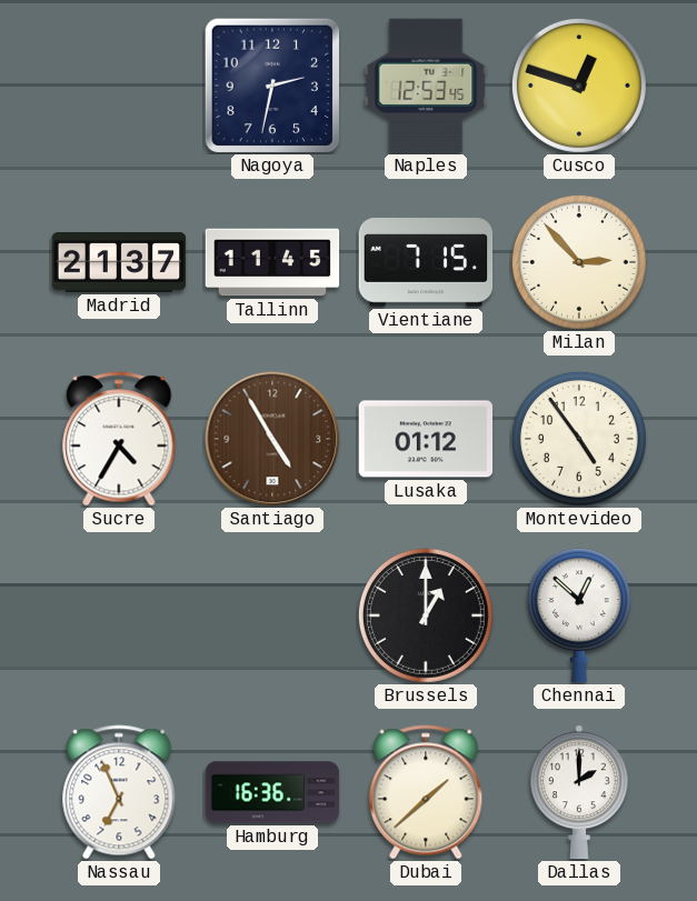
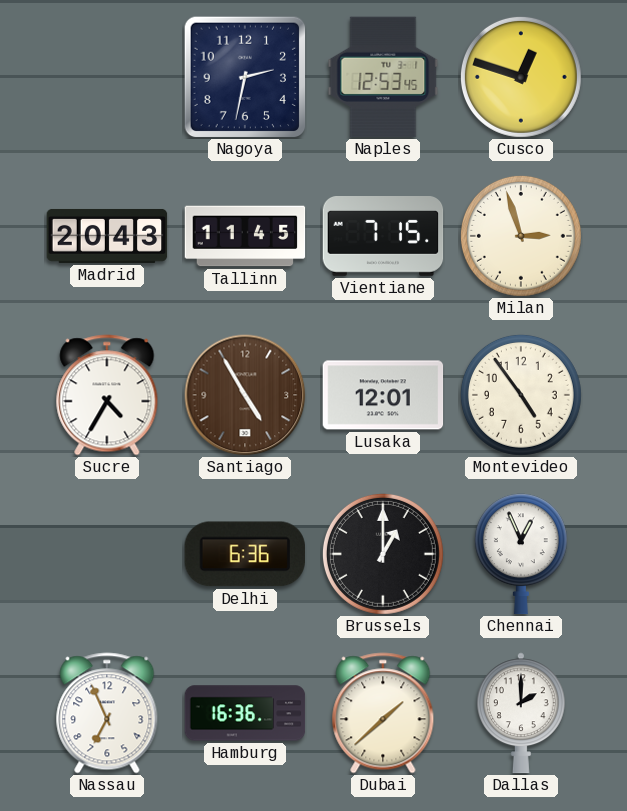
Madrid: 21:37 -> 20:43 (107, 236)
Milan: 2:53 -> 2:57 (521, 236)
Lusaka: 01:12 -> 12:01 (383, 395)
Delhi: none -> 6:36 (245, 554)
Chennai: 12:52 -> 12:56 (521, 554)
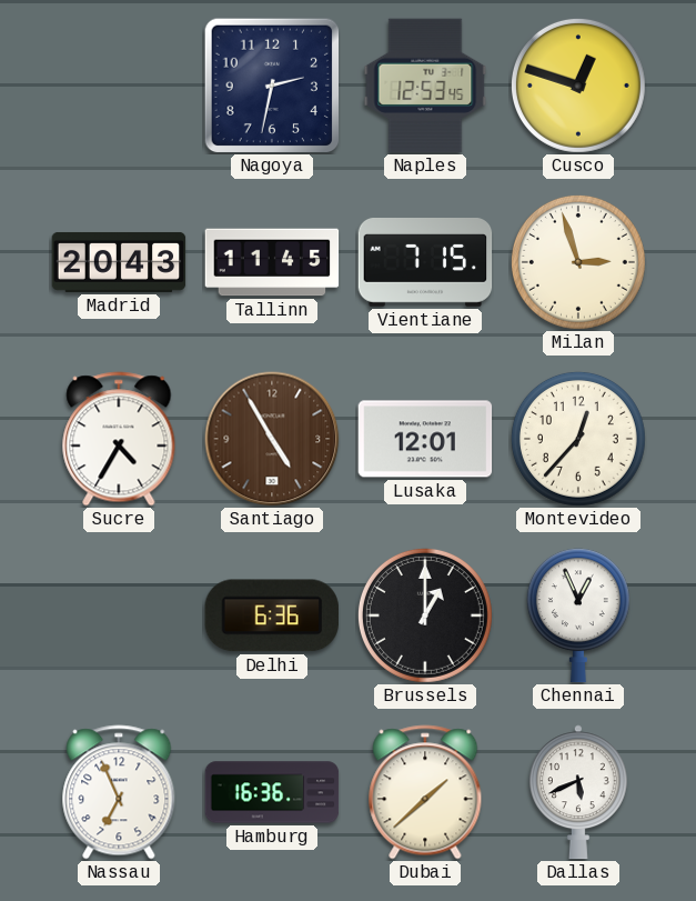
Montevideo: 4:54 -> 12:37 (578, 439)
Dallas: 2:00 -> 5:41 (578, 792)
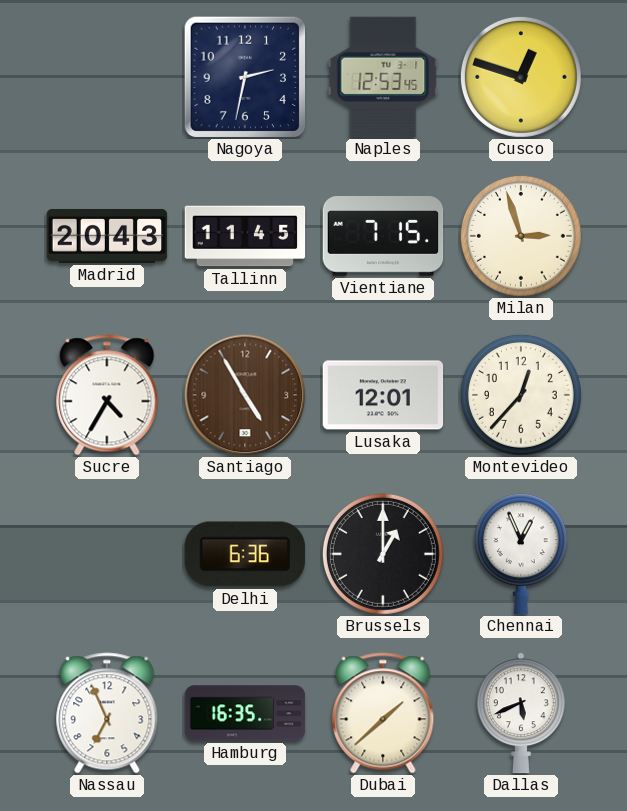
Hamburg: 16:36 -> 16:35 (245, 713)
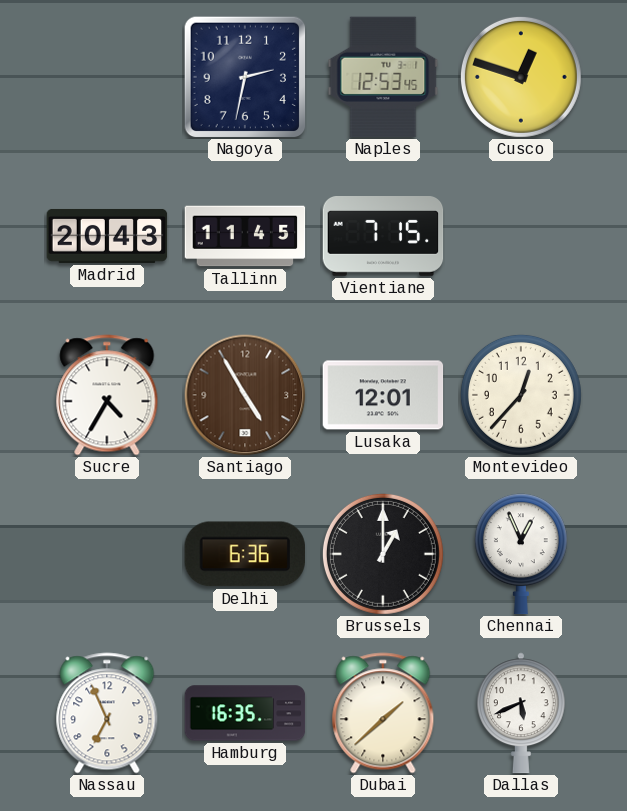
Milan: 2:57 -> none (521, 236)
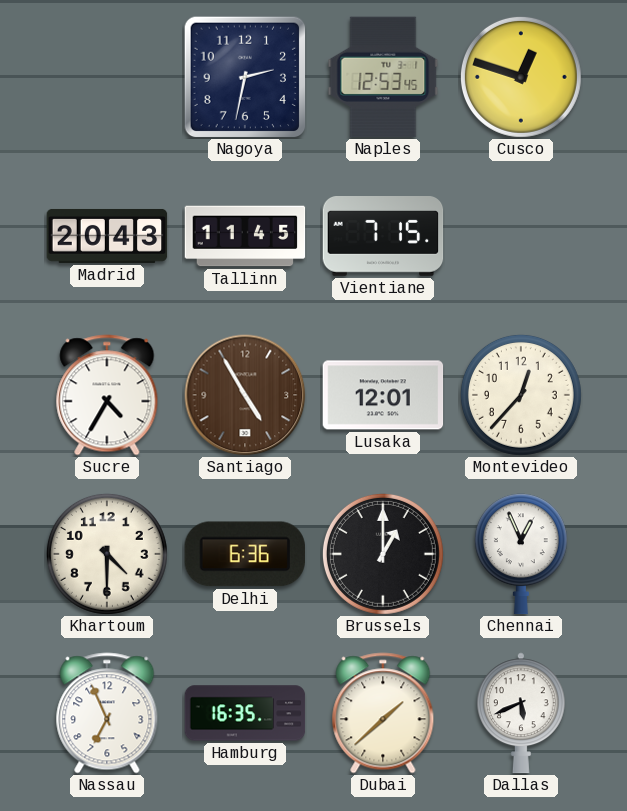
Khartoum: none -> 4:30 (107, 554)
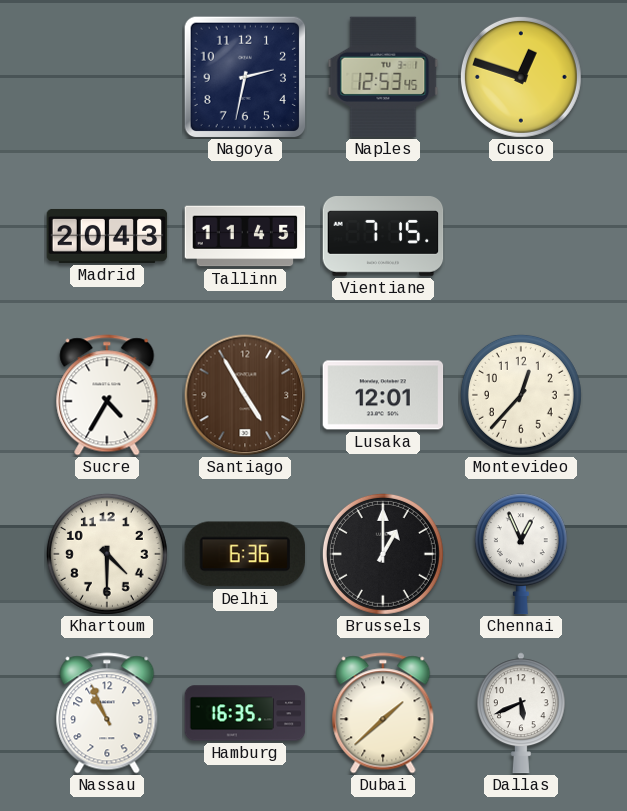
Nassau: 6:56 -> 10:56 (107, 713)
